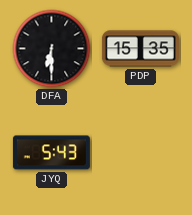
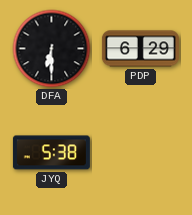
PDP: 15:35 -> 6:29 (140, 49)
JYQ: 5:43 -> 5:38 (51, 153)
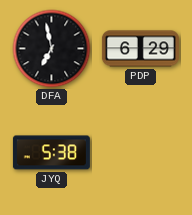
DFA: 6:30 -> 6:58 (52, 49)
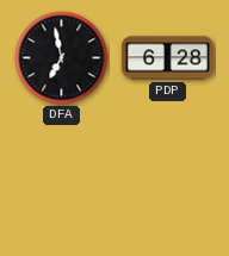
PDP: 6:29 -> 6:28 (167, 58)
JYQ: 5:38 -> none (51, 153)
